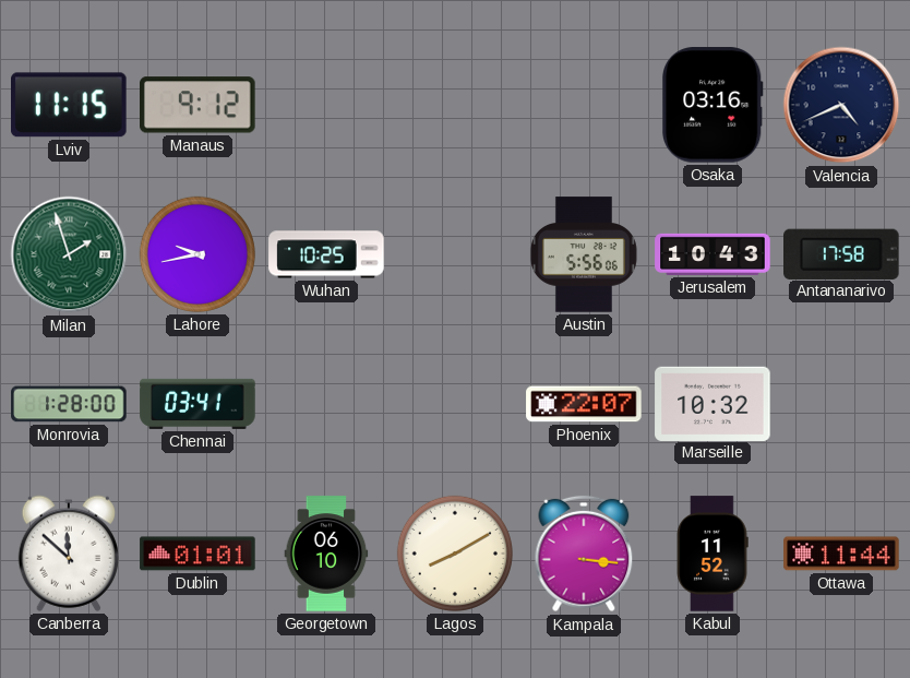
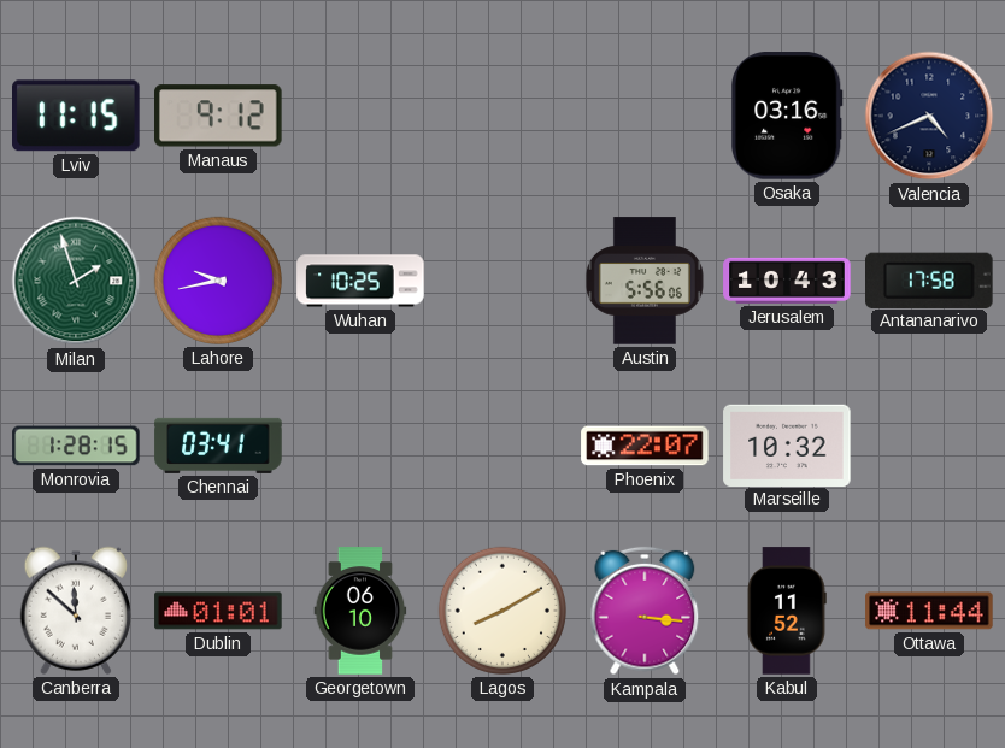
Monrovia: 1:28:00 -> 1:28:15 (76, 446)
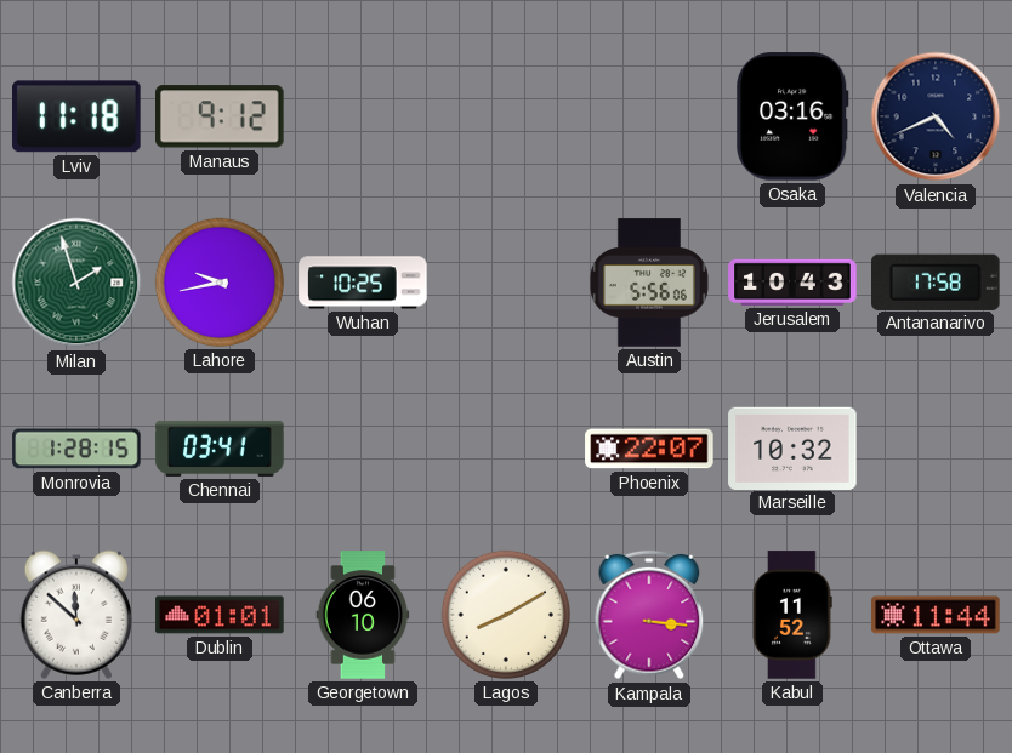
Lviv: 11:15 -> 11:18 (78, 116)
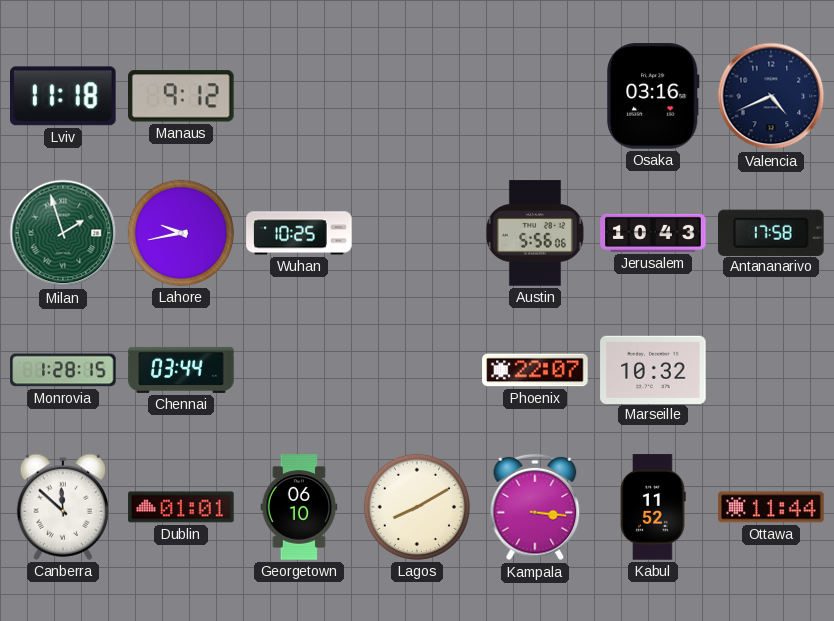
Chennai: 03:41 -> 03:44 (181, 370)
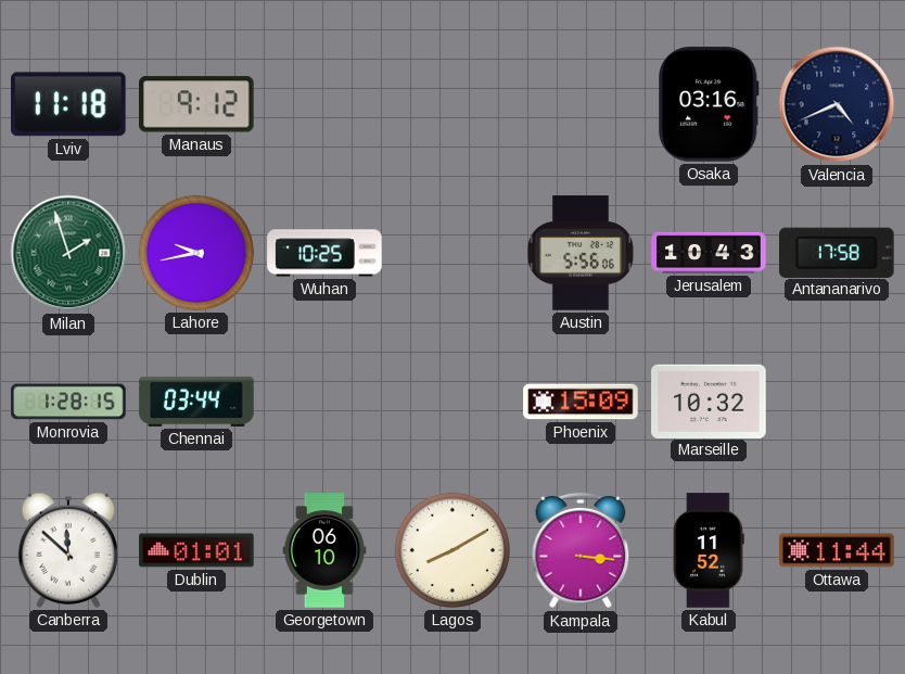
Phoenix: 22:07 -> 15:09 (581, 402)
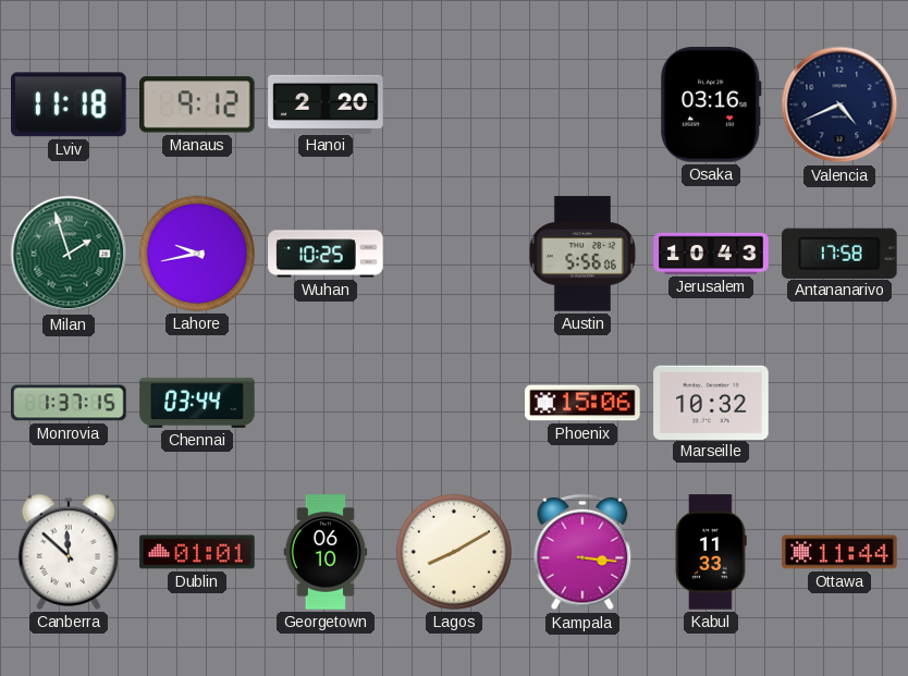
Hanoi: none -> 2:20 (326, 103)
Monrovia: 1:28 -> 1:37 (69, 403)
Phoenix: 15:09 -> 15:06 (582, 403)
Kabul: 11:52 -> 11:33 (711, 552)
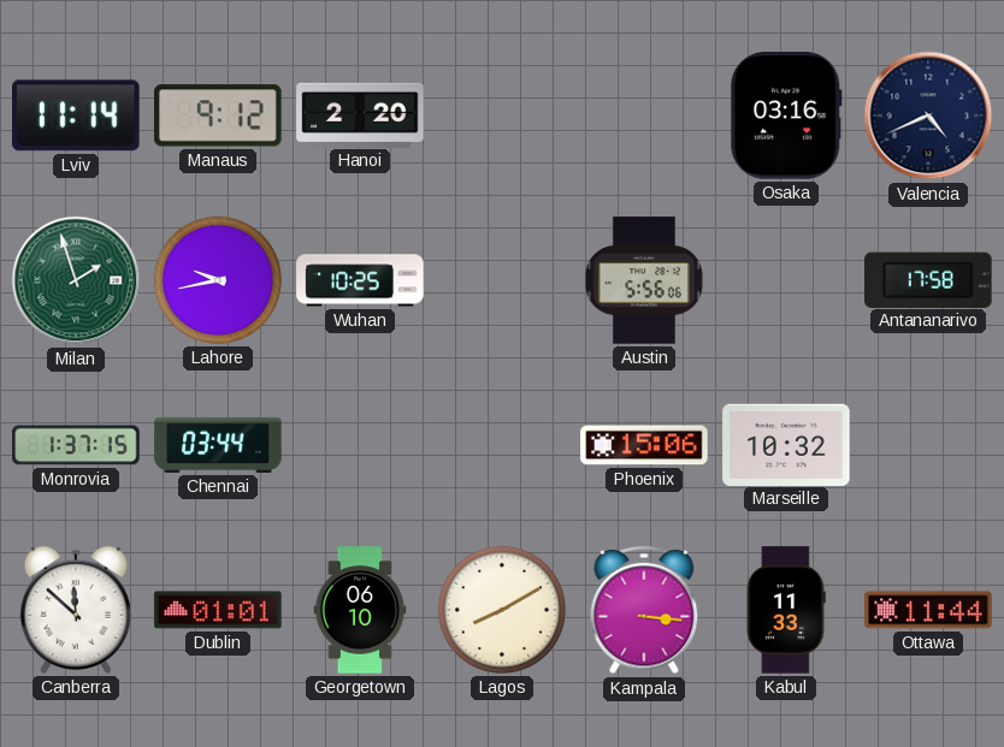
Lviv: 11:18 -> 11:14 (77, 115)
Jerusalem: 10:43 -> none (711, 254)
